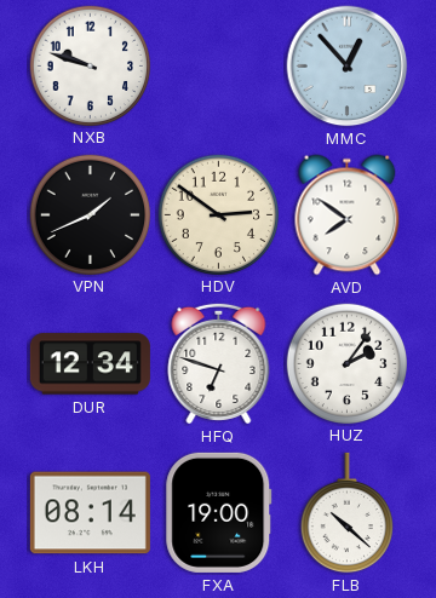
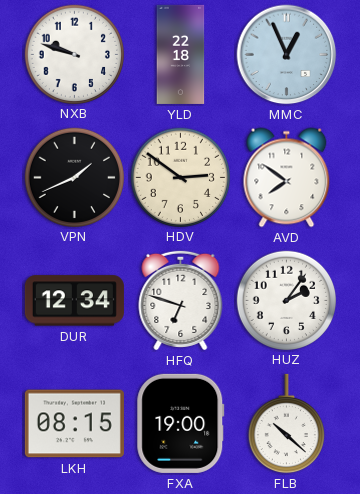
YLD: none -> 22:18 (181, 54)
MMC: 12:53 -> 12:56 (287, 55)
LKH: 08:14 -> 08:15 (74, 424)
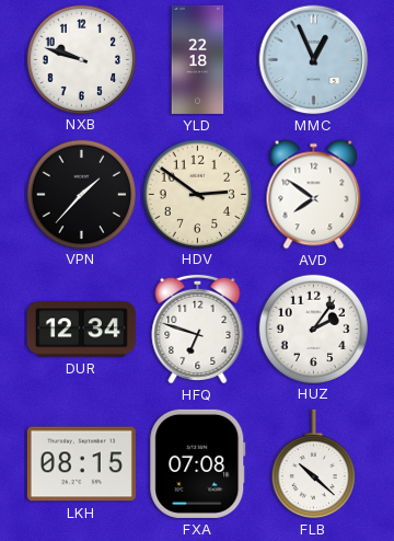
VPN: 1:41 -> 1:37 (81, 194)
FXA: 19:00 -> 07:08 (198, 463)
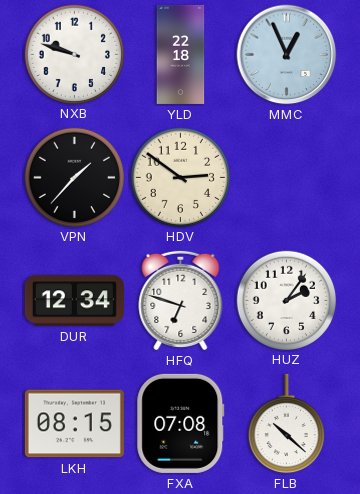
AVD: 7:51 -> none (314, 195)
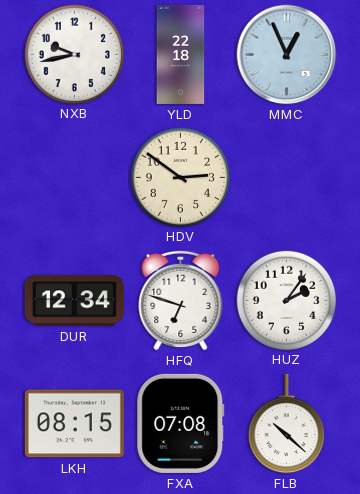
NXB: 9:48 -> 9:43 (74, 54)
VPN: 1:37 -> none (74, 177)
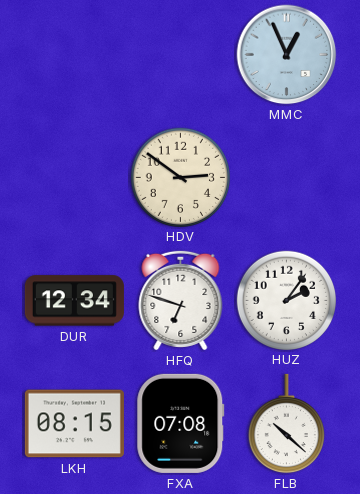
NXB: 9:43 -> none (74, 54)
YLD: 22:18 -> none (181, 54)
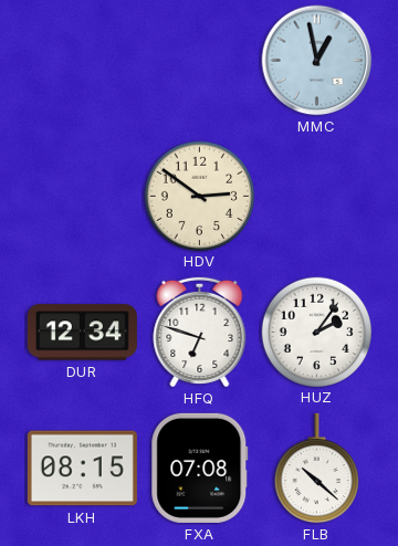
MMC: 12:56 -> 12:58 (317, 61)
